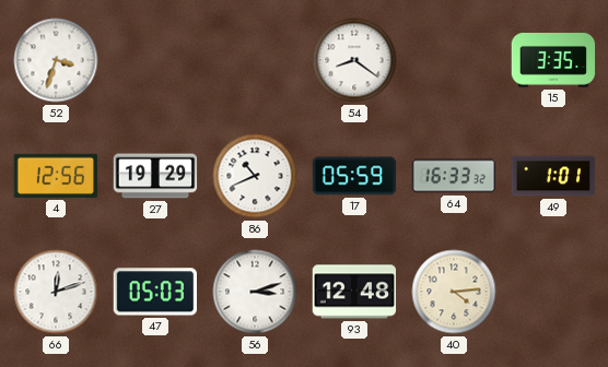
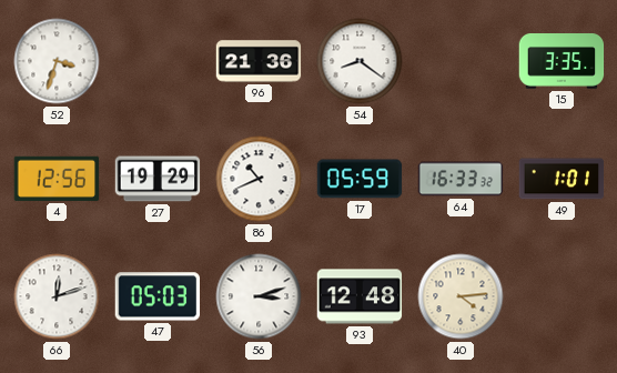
96: none -> 21:36 (259, 61)
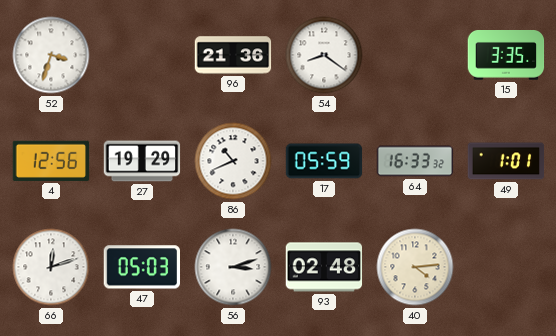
93: 12:48 -> 02:48 (324, 267)
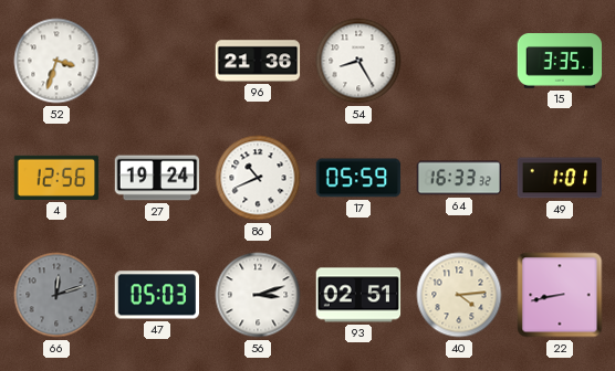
54: 8:21 -> 8:25 (358, 61)
27: 19:29 -> 19:24 (157, 178)
66 dial: white -> grey (56, 295)
93: 02:48 -> 02:51 (358, 295)
22: none -> 8:43 (560, 295)
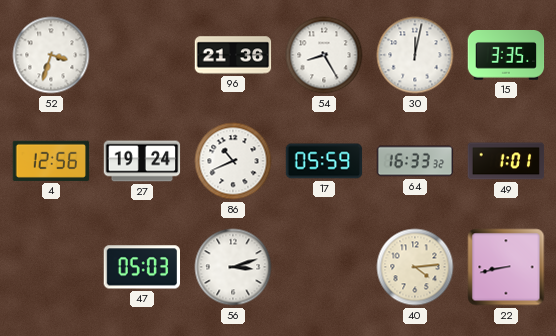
30: none -> 12:02 (415, 55)
66: 12:12 -> none (56, 295)
93: 02:51 -> none (358, 295)
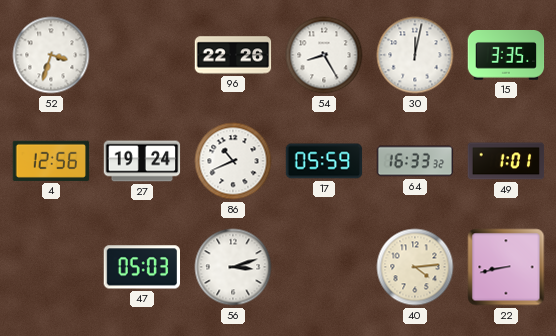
96: 21:36 -> 22:26 (233, 55)
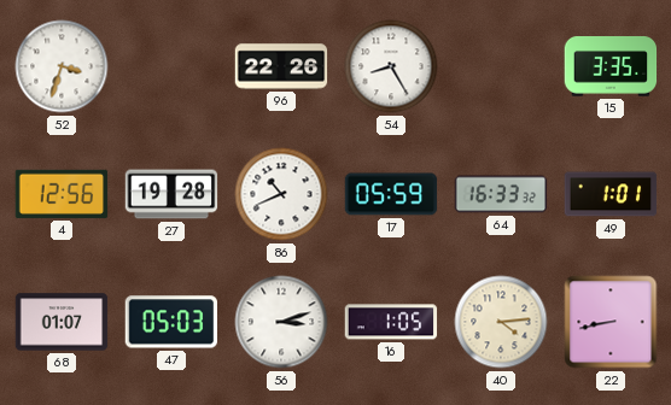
30: 12:02 -> none (415, 55)
27: 19:24 -> 19:28 (171, 194)
68: none -> 01:07 (62, 322)
16: none -> 1:05 (391, 322)
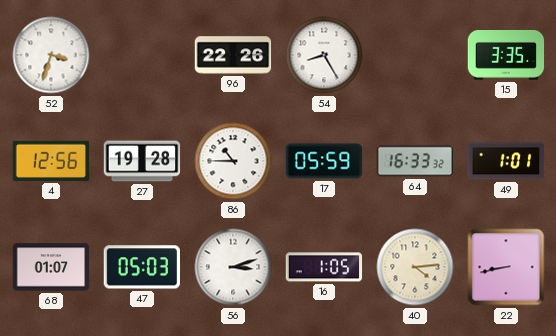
86: 10:41 -> 10:45 (233, 161)
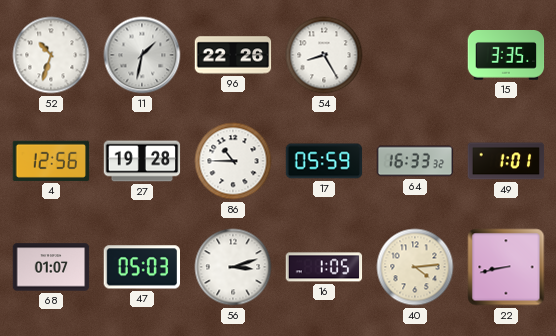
52: 3:33 -> 10:33 (51, 55)
11: none -> 1:32 (142, 55)
